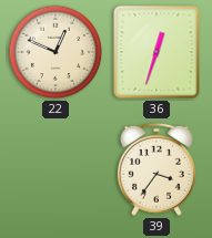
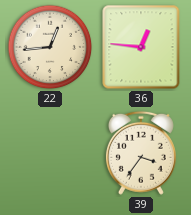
22: 12:49 -> 12:44 (50, 47)
36: 12:33 -> 12:46 (141, 47)
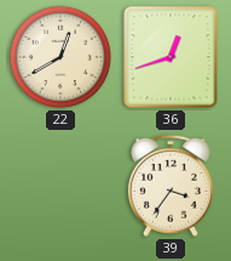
22: 12:44 -> 12:40 (60, 57)
36: 12:46 -> 12:42 (171, 57)
